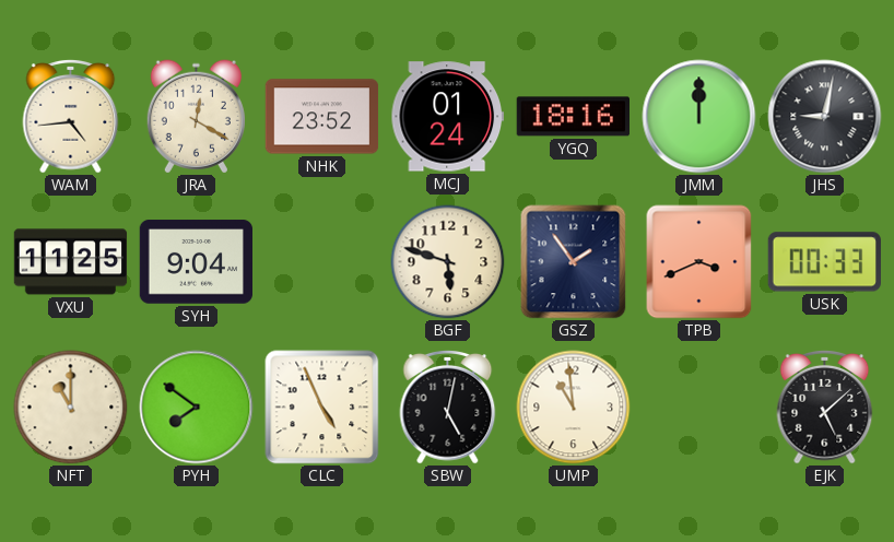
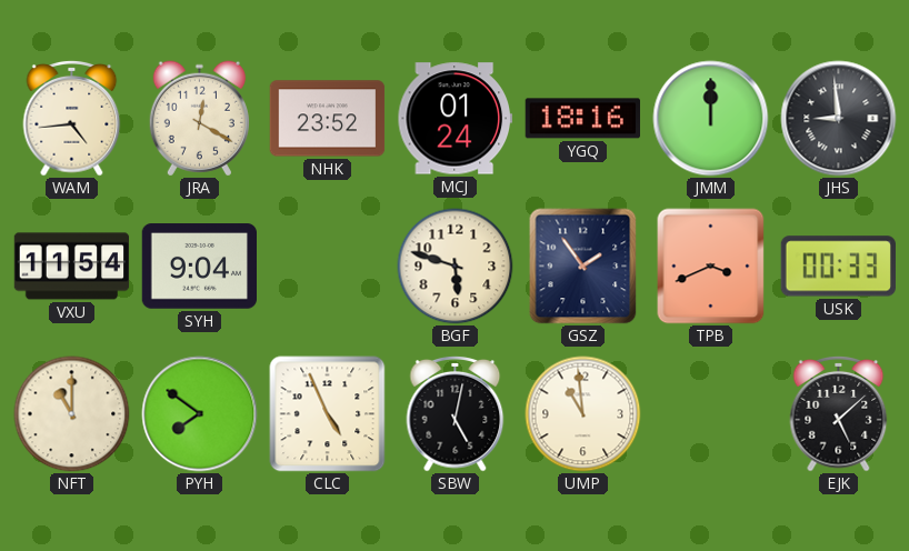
JHS: 9:02 -> 8:59 (839, 119)
VXU: 11:25 -> 11:54 (72, 267)
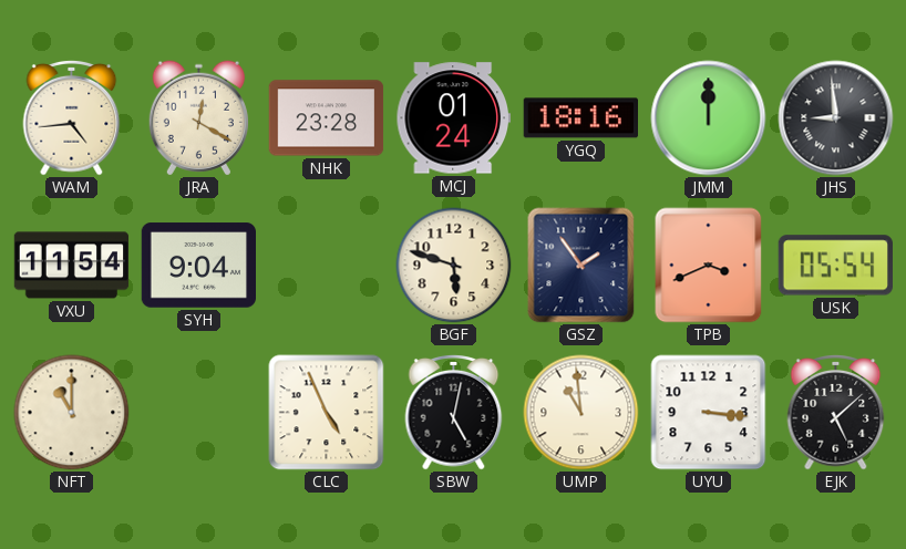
NHK: 23:52 -> 23:28 (327, 118)
USK: 00:33 -> 05:54 (835, 266)
PYH: 7:51 -> none (200, 414)
UYU: none -> 3:16 (709, 413)
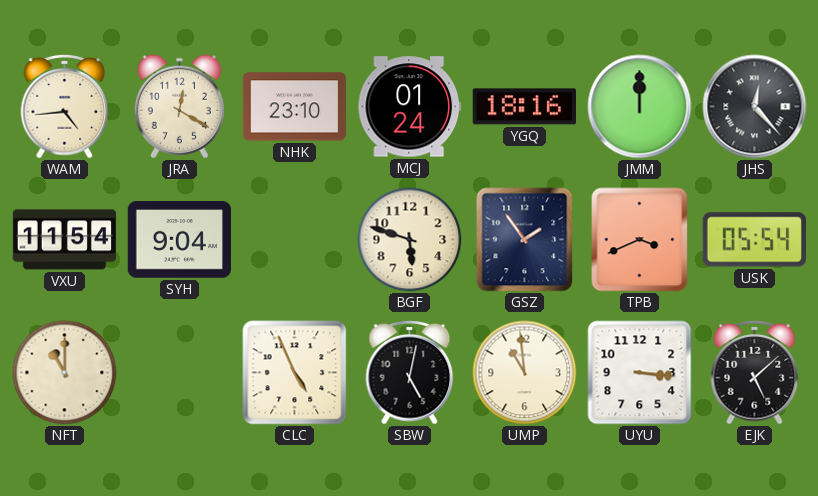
NHK: 23:28 -> 23:10 (295, 107)
JHS: 8:59 -> 12:23 (755, 107)
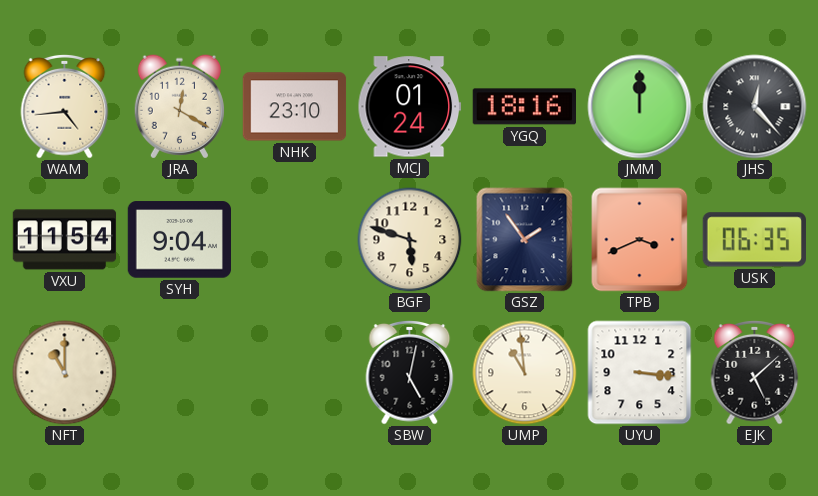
USK: 05:54 -> 06:35 (754, 240)
CLC: 4:56 -> none (295, 373)
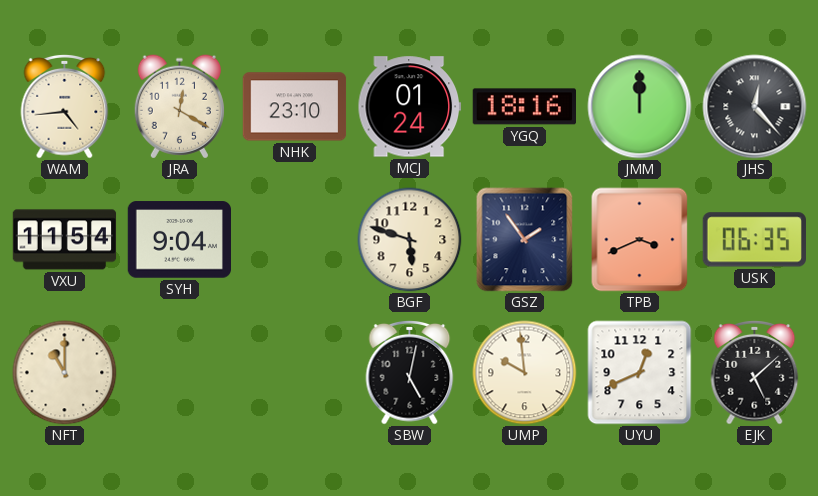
UMP: 10:59 -> 9:59 (525, 373)
UYU: 3:16 -> 12:41 (640, 373)
